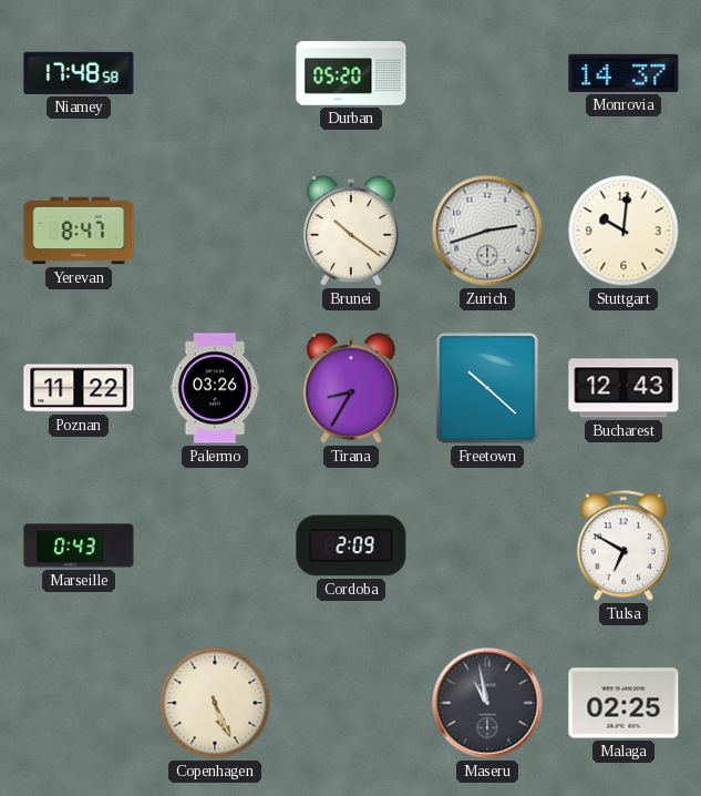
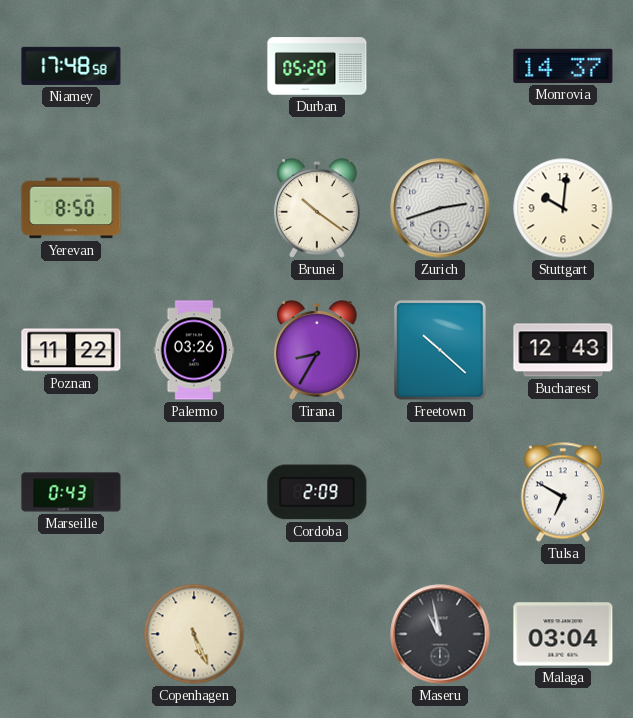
Yerevan: 8:47 -> 8:50 (71, 208)
Malaga: 02:25 -> 03:04 (563, 634)
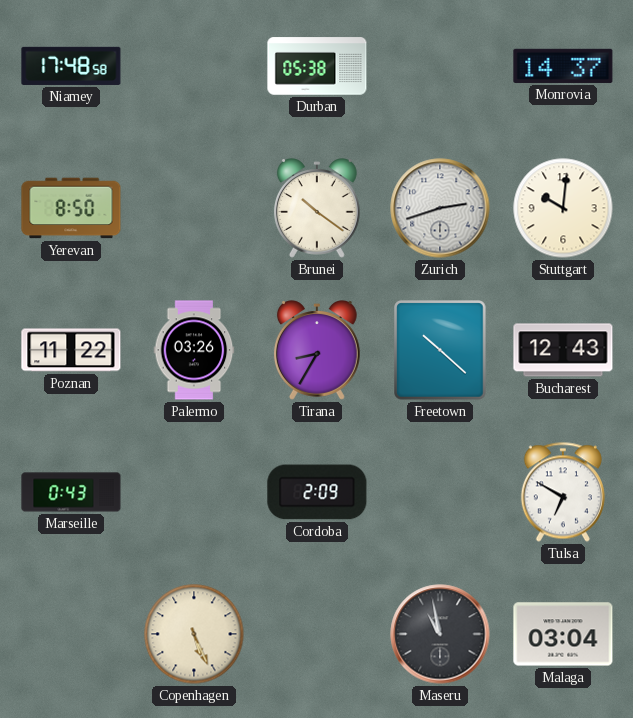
Durban: 05:20 -> 05:38 (317, 66)
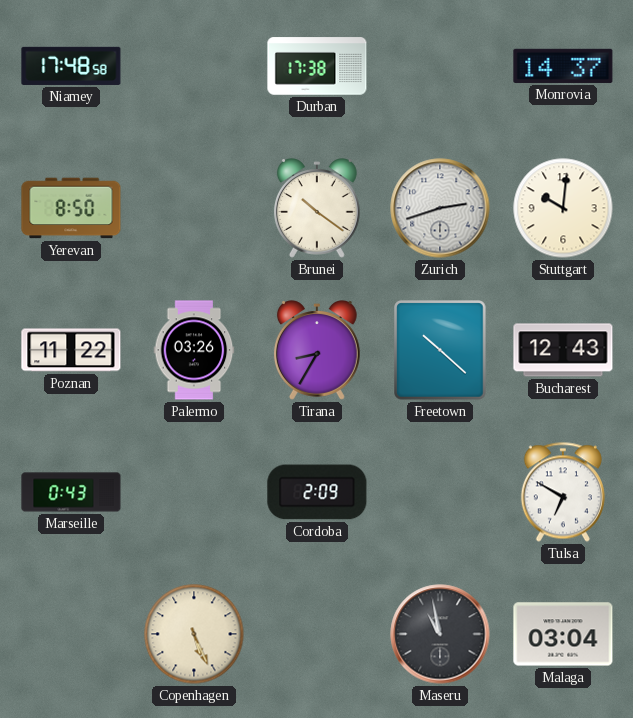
Durban: 05:38 -> 17:38 (317, 66)
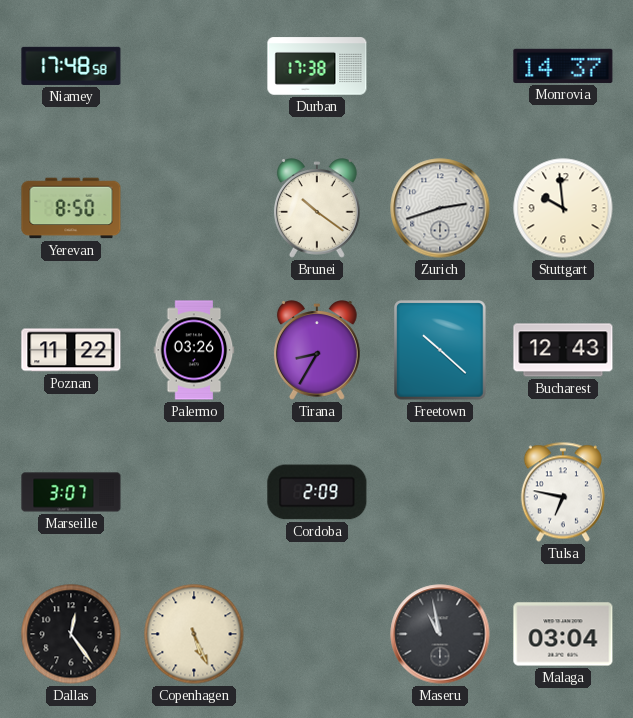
Stuttgart: 10:01 -> 9:59 (563, 208)
Marseille: 0:43 -> 3:07 (71, 492)
Tulsa: 6:50 -> 6:47 (563, 492)
Dallas: none -> 12:24 (71, 634)
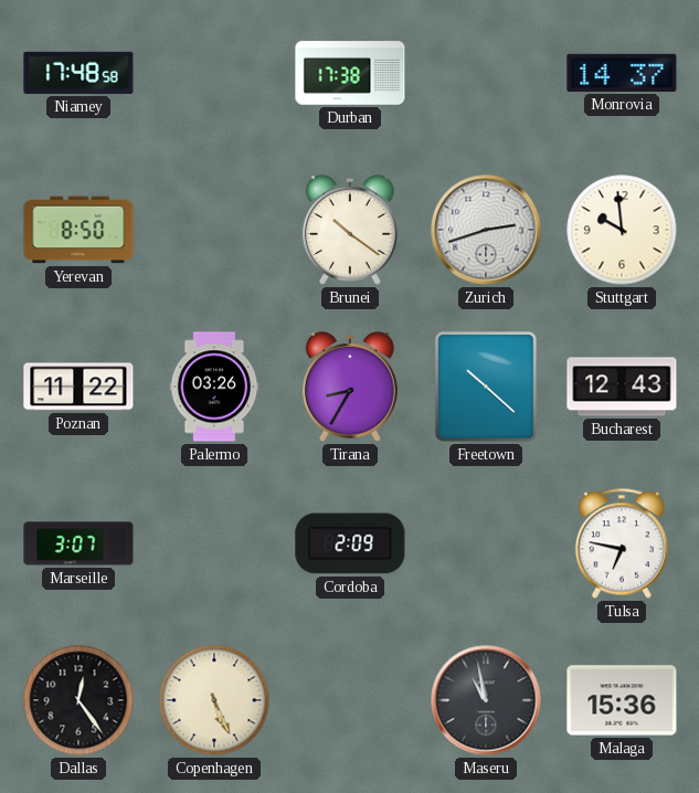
Malaga: 03:04 -> 15:36 (622, 700)
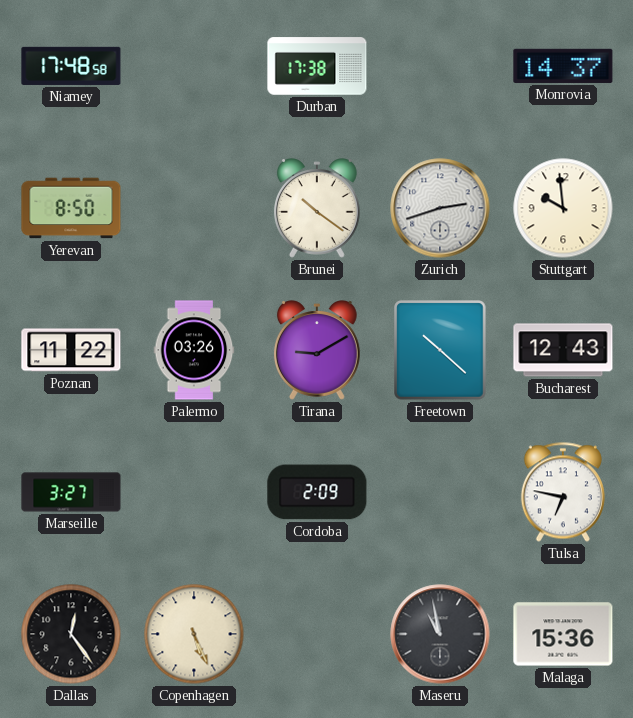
Tirana: 8:35 -> 9:10 (317, 350)
Marseille: 3:07 -> 3:27 (71, 492)
